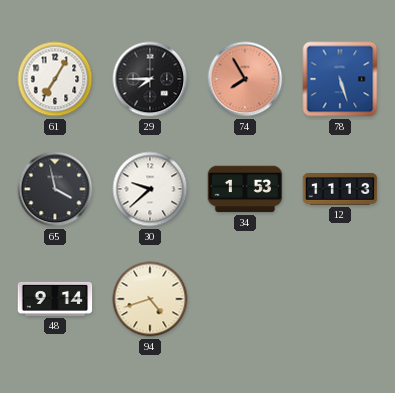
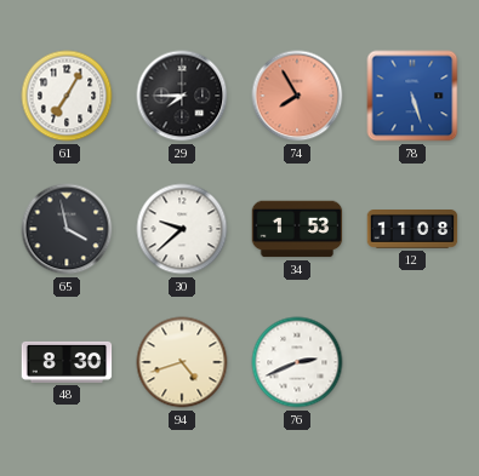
12: 11:13 -> 11:08 (412, 230)
48: 9:14 -> 8:30 (67, 362)
76: none -> 2:41 (297, 362)
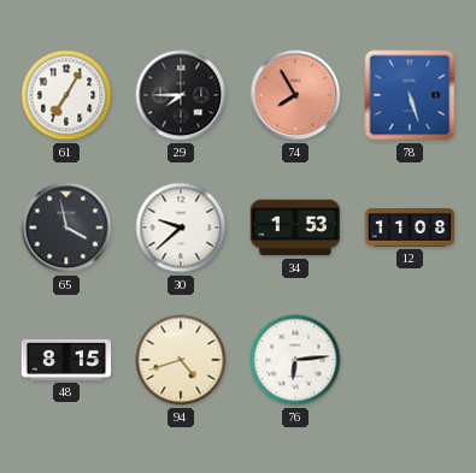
48: 8:30 -> 8:15 (66, 360)
76: 2:41 -> 6:14 (295, 360)
